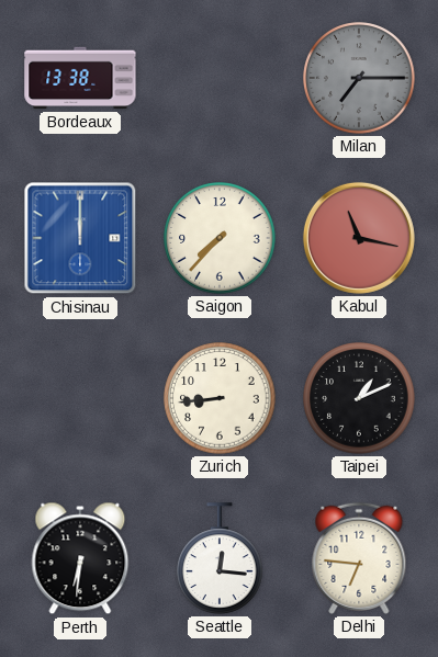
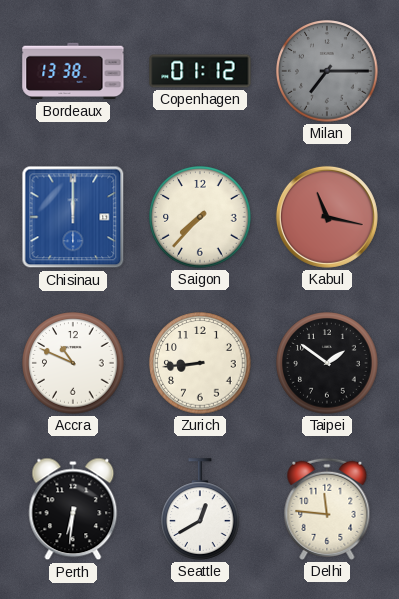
Copenhagen: none -> 01:12 (200, 71)
Accra: none -> 10:49 (73, 363)
Taipei: 1:11 -> 1:51 (327, 363)
Seattle: 12:16 -> 12:40 (200, 509)
Delhi: 6:46 -> 11:46 (327, 509)
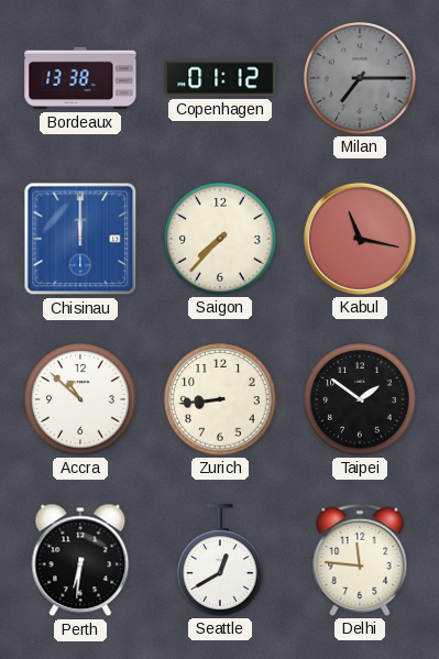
Accra: 10:49 -> 10:52 (80, 399)
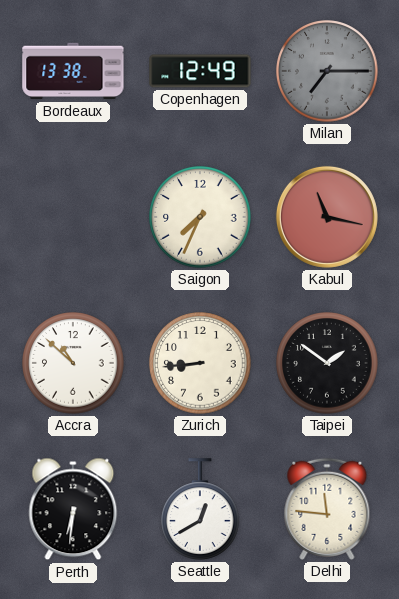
Copenhagen: 01:12 -> 12:49 (200, 71)
Chisinau: 12:00 -> none (80, 239)
Saigon: 7:37 -> 7:34 (200, 217)
